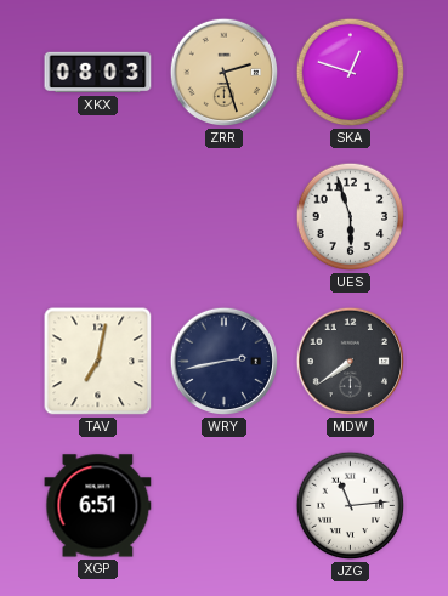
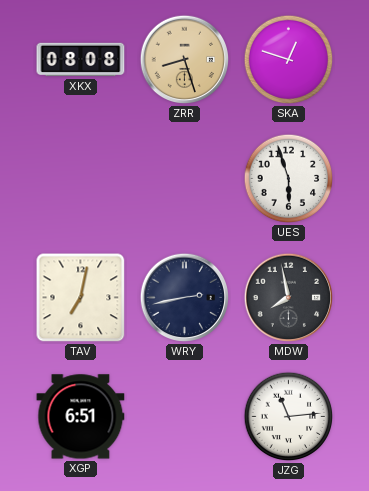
XKX: 08:03 -> 08:08 (81, 60)
ZRR: 2:27 -> 8:27 (185, 60)
MDW: 7:39 -> 7:58 (289, 298)
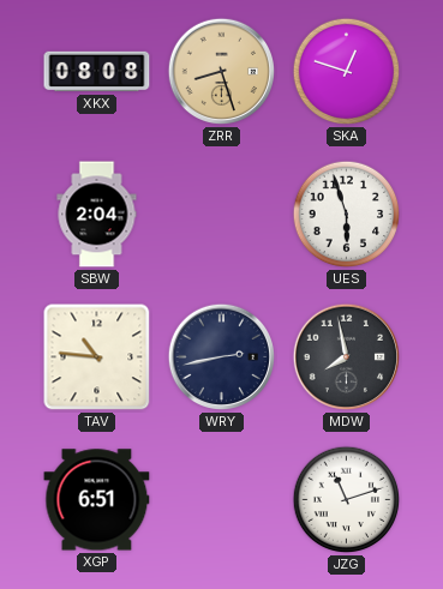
SBW: none -> 2:04 (97, 215)
TAV: 7:02 -> 10:46 (97, 357)
JZG: 11:14 -> 11:12 (347, 500)
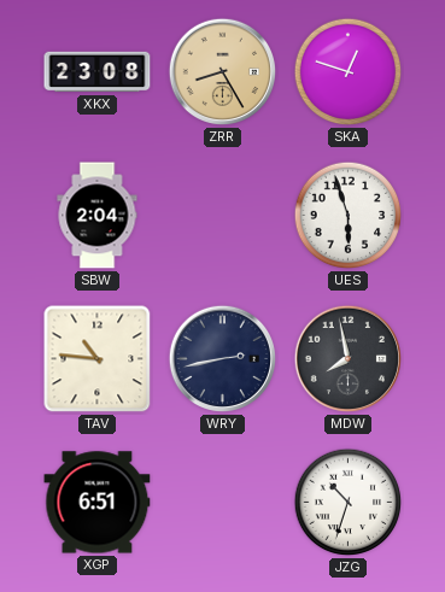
XKX: 08:08 -> 23:08 (98, 72)
ZRR: 8:27 -> 8:25 (223, 72)
JZG: 11:12 -> 10:33 (349, 503)
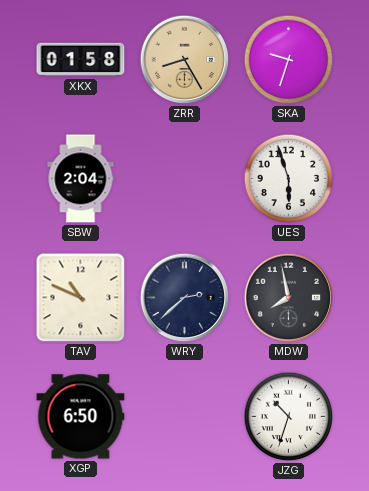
XKX: 23:08 -> 01:58 (81, 60)
SKA: 12:48 -> 9:33 (289, 60)
TAV: 10:46 -> 10:49 (81, 298)
WRY: 2:43 -> 2:38 (185, 298)
XGP: 6:51 -> 6:50 (81, 417)
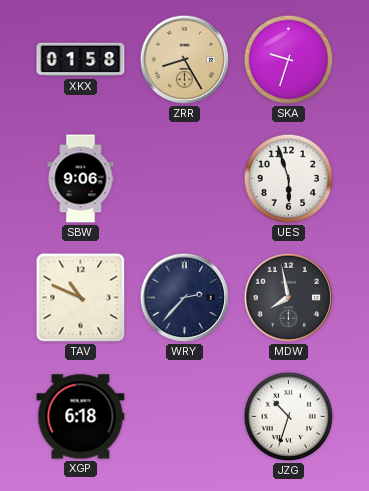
SBW: 2:04 -> 9:06 (81, 179)
WRY: 2:38 -> 2:37 (185, 298)
XGP: 6:50 -> 6:18 (81, 417)
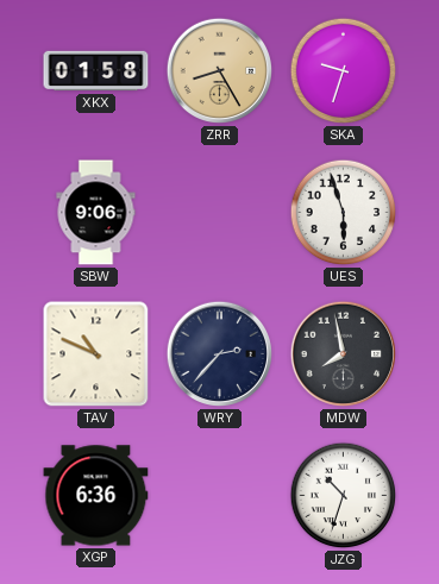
XGP: 6:18 -> 6:36 (96, 496)
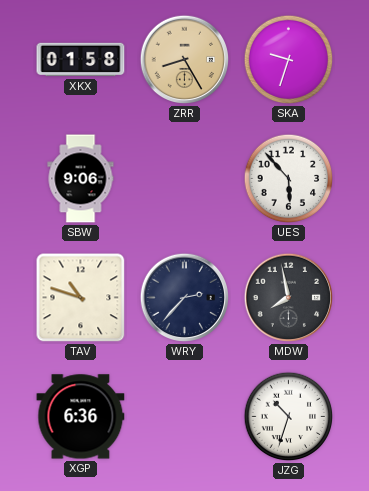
UES: 5:57 -> 5:53 (289, 179)
TAV: 10:49 -> 10:48 (81, 298)
